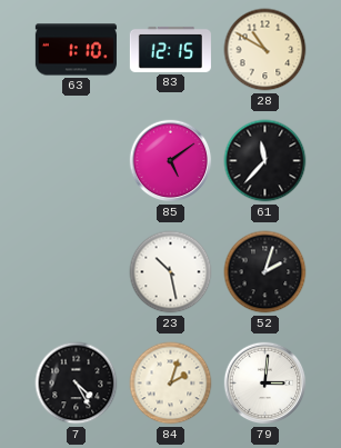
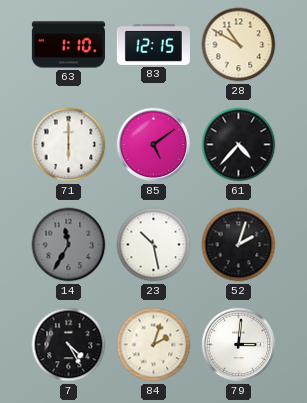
71: none -> 6:00 (69, 145)
61: 11:37 -> 4:37 (239, 145)
14: none -> 11:35 (69, 245)
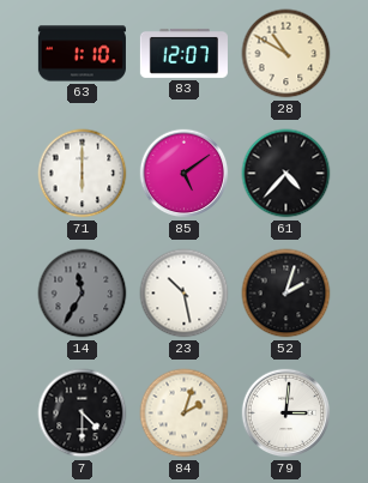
83: 12:15 -> 12:07 (183, 53)
7: 4:25 -> 4:30 (83, 413)
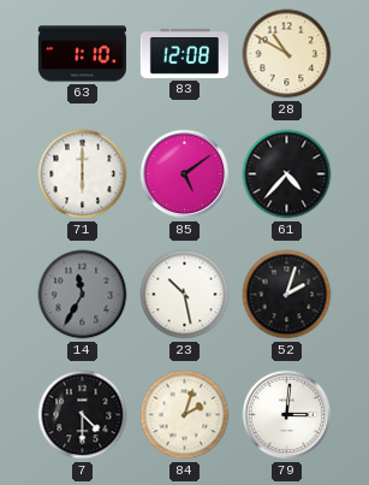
83: 12:07 -> 12:08 (184, 53)
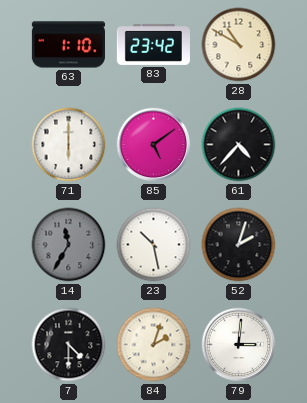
83: 12:08 -> 23:42 (153, 44)
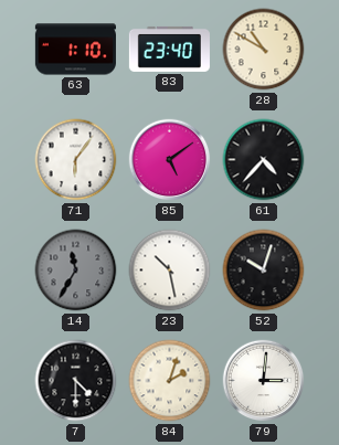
83: 23:42 -> 23:40 (169, 49)
71: 6:00 -> 6:06 (76, 160)
52: 2:03 -> 10:03 (264, 271)
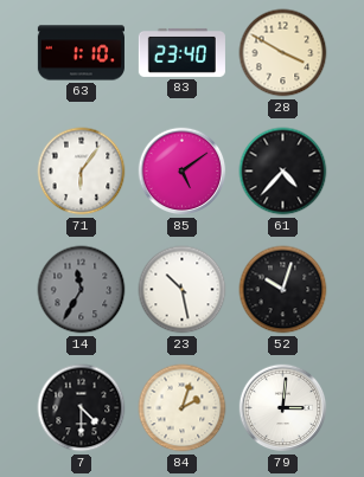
28: 10:50 -> 3:50 (283, 53)
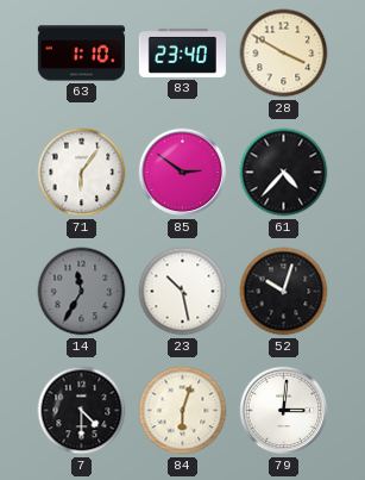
85: 5:09 -> 2:51 (183, 173)
84: 2:03 -> 6:03 (183, 411)
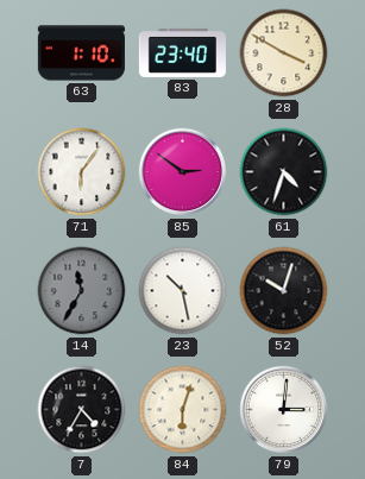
61: 4:37 -> 4:33 (284, 172)
7: 4:30 -> 4:35 (82, 410)
